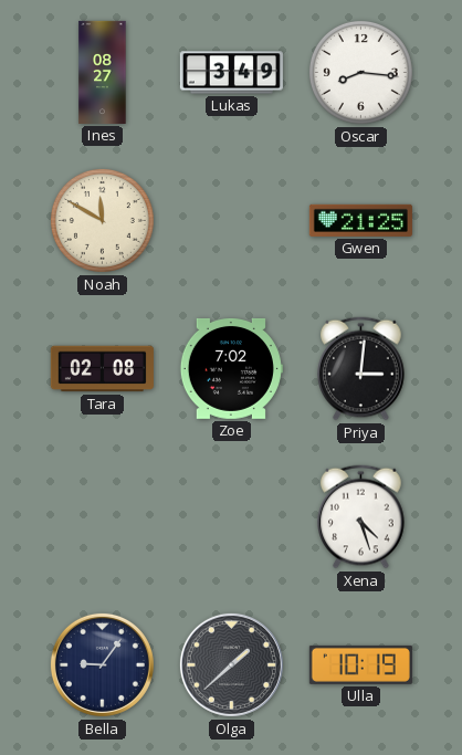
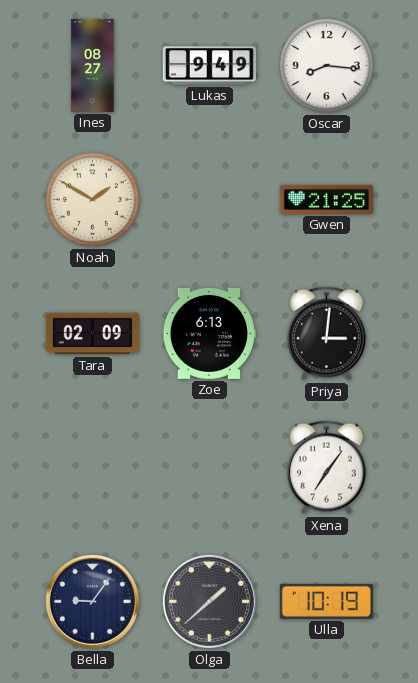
Lukas: 3:49 -> 9:49 (209, 66)
Noah: 11:50 -> 1:50 (92, 199)
Tara: 02:08 -> 02:09 (92, 334)
Zoe: 7:02 -> 6:13 (209, 333)
Xena: 4:27 -> 7:06 (327, 468)
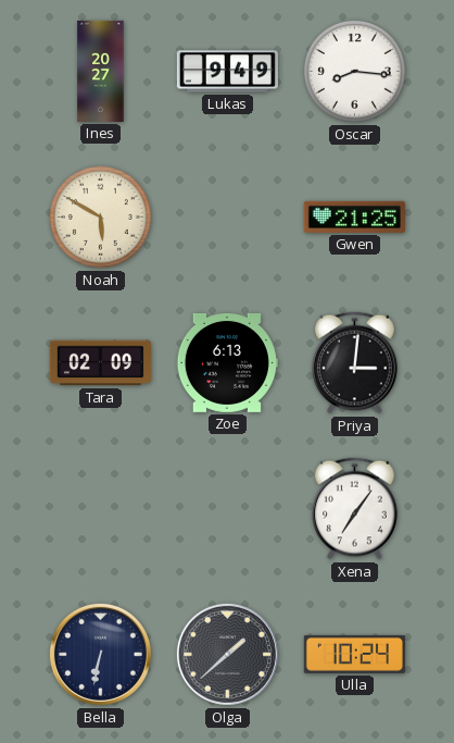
Ines: 08:27 -> 20:27 (101, 71)
Noah: 1:50 -> 5:50 (100, 216)
Bella: 9:06 -> 6:32 (100, 654)
Ulla: 10:19 -> 10:24 (354, 654)
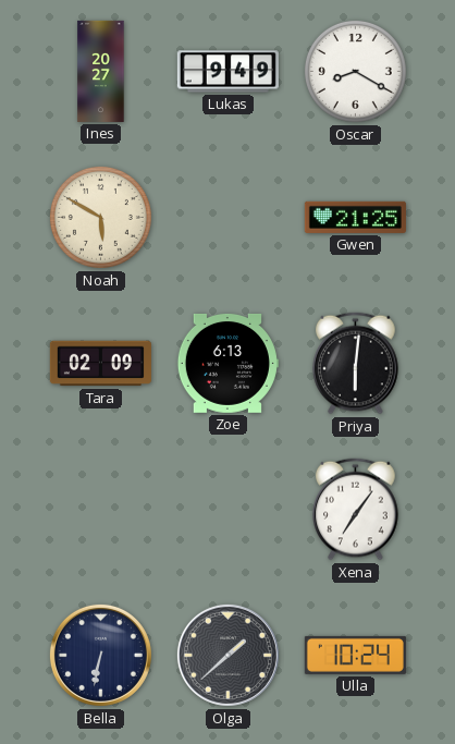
Oscar: 8:16 -> 8:20 (355, 71)
Priya: 3:01 -> 6:01 (356, 364)
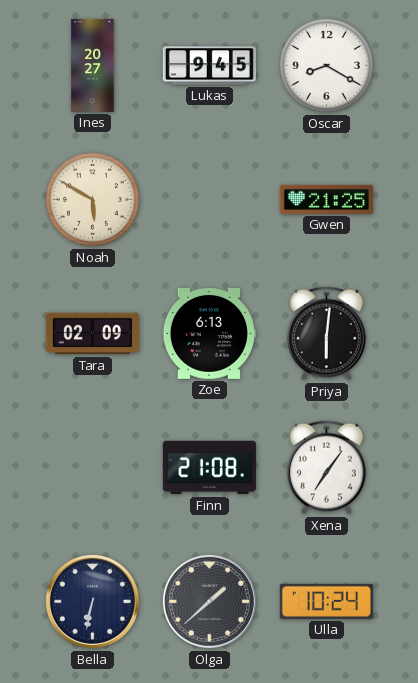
Lukas: 9:49 -> 9:45 (209, 66)
Finn: none -> 21:08 (209, 468)
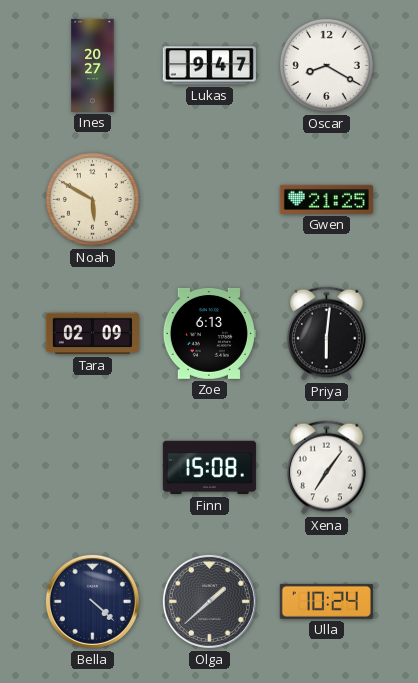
Lukas: 9:45 -> 9:47 (209, 66)
Finn: 21:08 -> 15:08 (209, 468)
Bella: 6:32 -> 4:22 (92, 601)
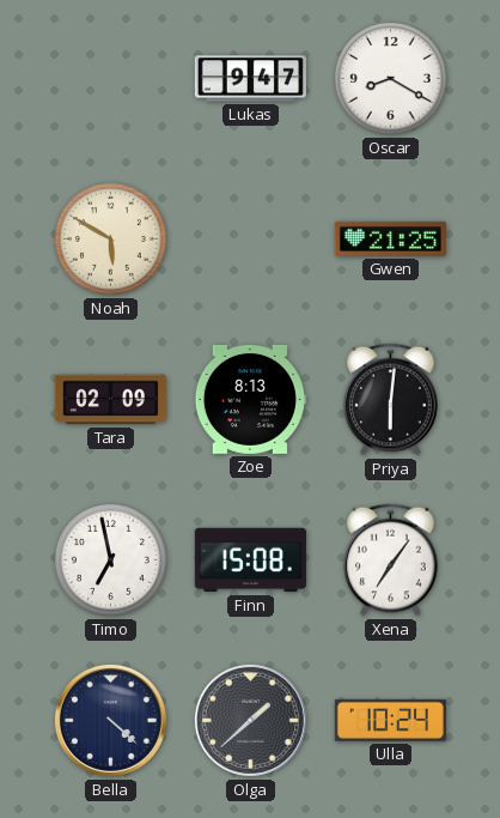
Ines: 20:27 -> none (93, 65)
Zoe: 6:13 -> 8:13 (250, 399)
Timo: none -> 6:58 (110, 559)
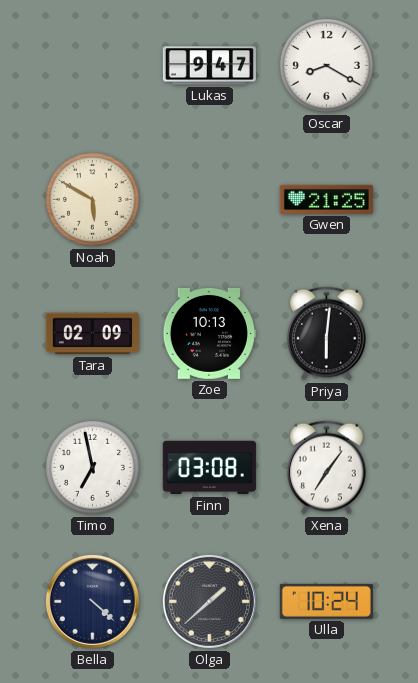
Zoe: 8:13 -> 10:13 (209, 333)
Finn: 15:08 -> 03:08 (209, 468)
